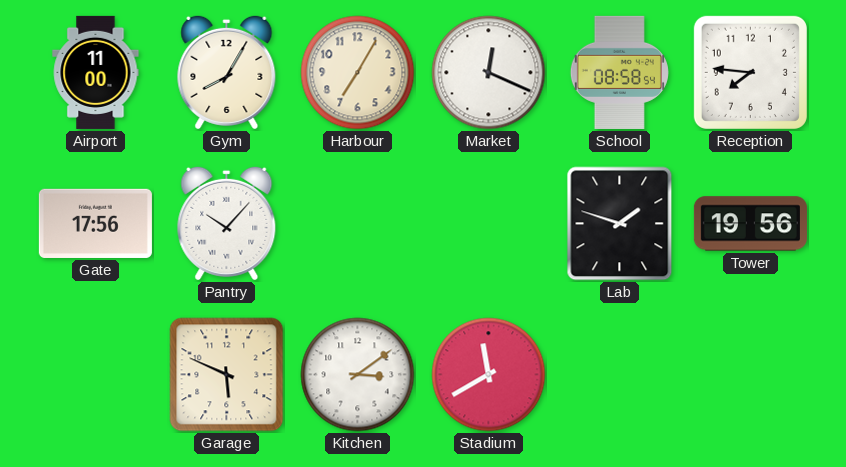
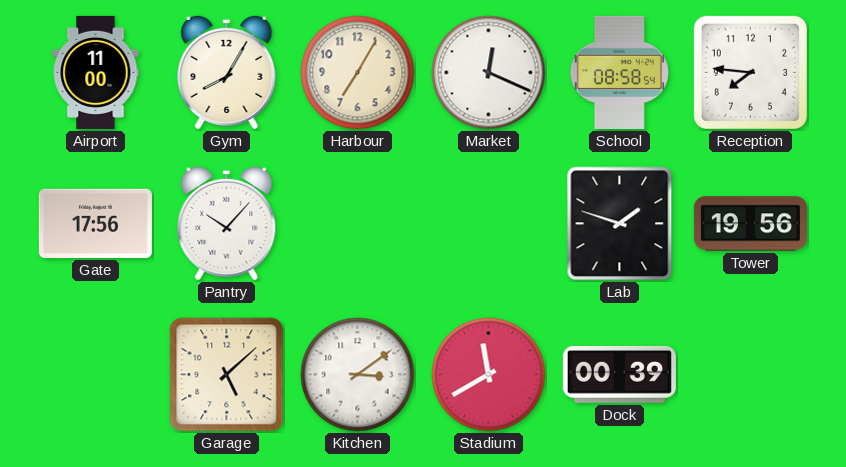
Garage: 5:49 -> 5:08 (227, 375)
Dock: none -> 00:39 (619, 374)
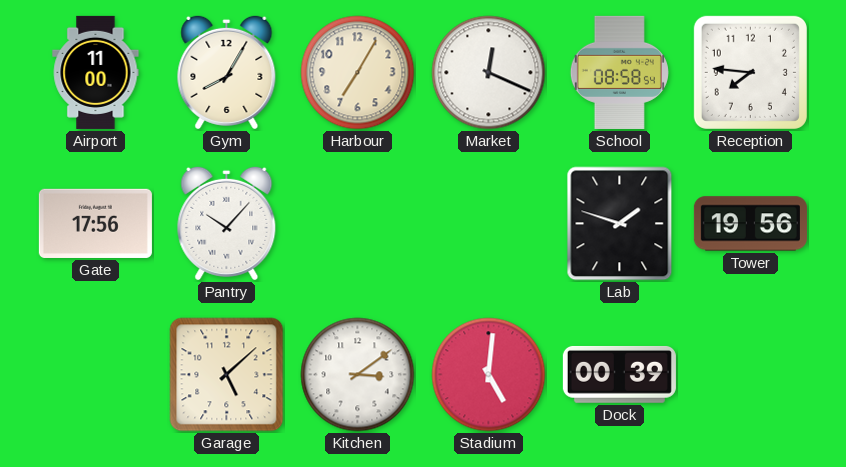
Stadium: 11:40 -> 5:01 (489, 375)
